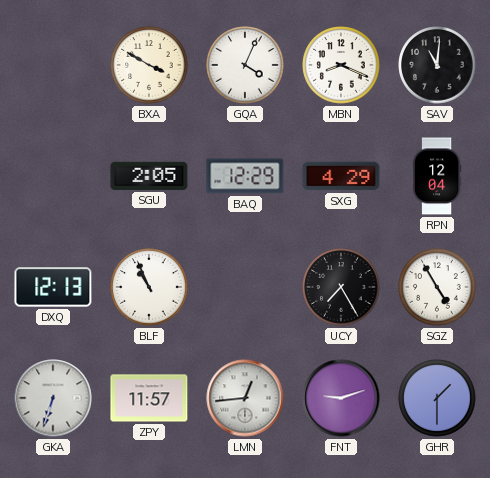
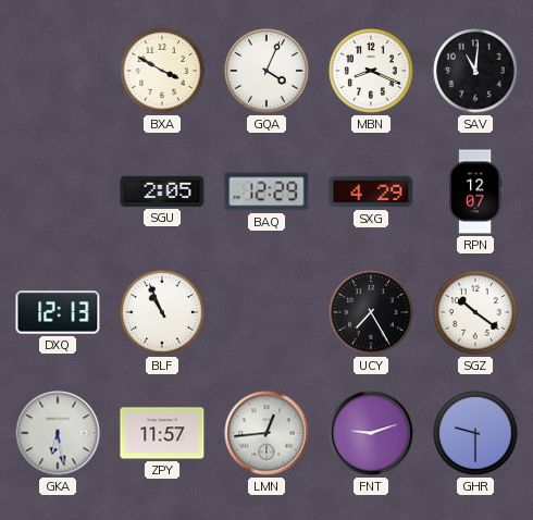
RPN: 12:04 -> 12:07 (475, 191)
SGZ: 4:55 -> 10:21 (475, 312)
GKA: 6:33 -> 6:28 (58, 433)
GHR: 1:30 -> 9:30 (475, 433)
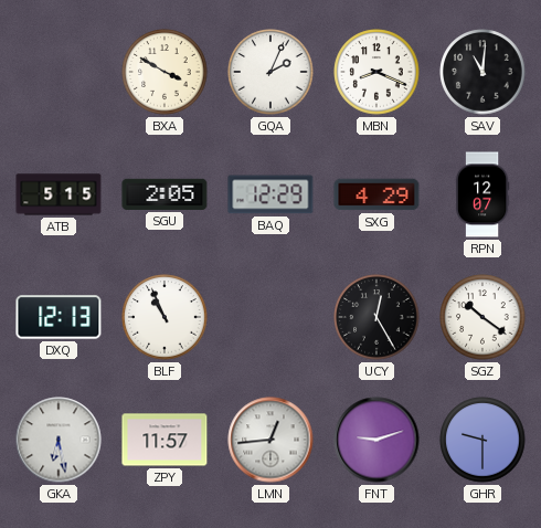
GQA: 4:04 -> 2:04 (270, 72)
ATB: none -> 5:15 (59, 194)
UCY: 7:25 -> 12:25 (376, 317)
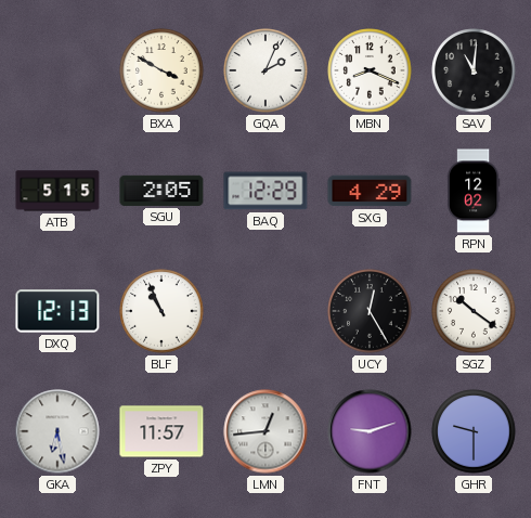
RPN: 12:07 -> 12:02 (474, 191)
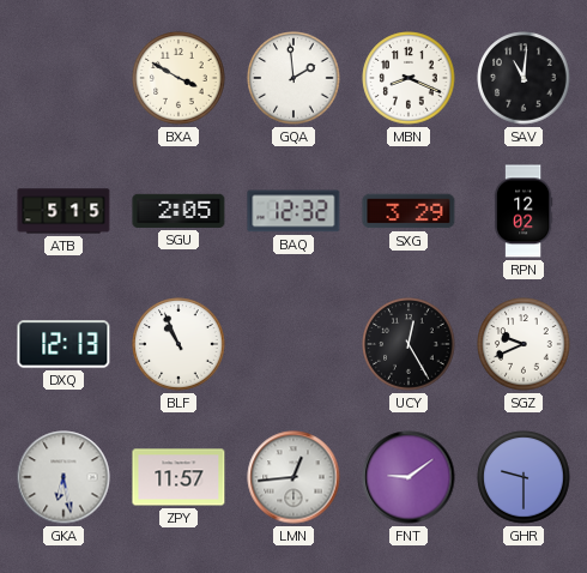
GQA: 2:04 -> 1:59 (293, 78)
BAQ: 12:29 -> 12:32 (293, 211)
SXG: 4:29 -> 3:29 (409, 211)
SGZ: 10:21 -> 9:41 (524, 344)
FNT: 9:12 -> 9:09 (409, 477)
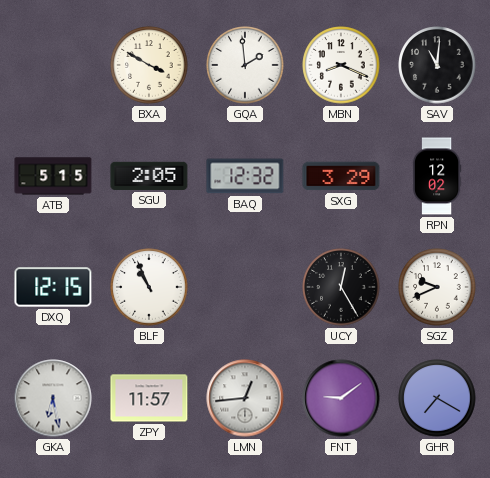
DXQ: 12:13 -> 12:15 (53, 287)
GHR: 9:30 -> 7:20 (437, 398)
